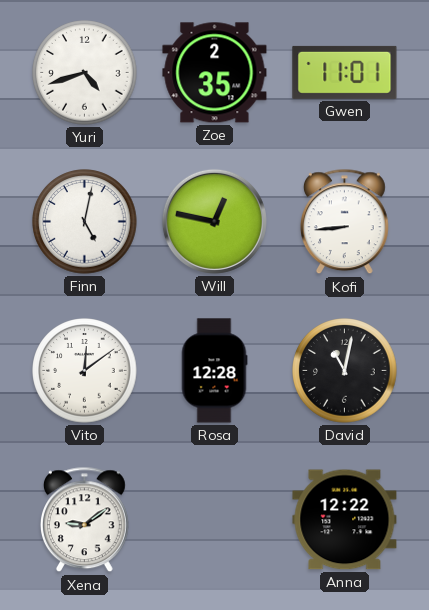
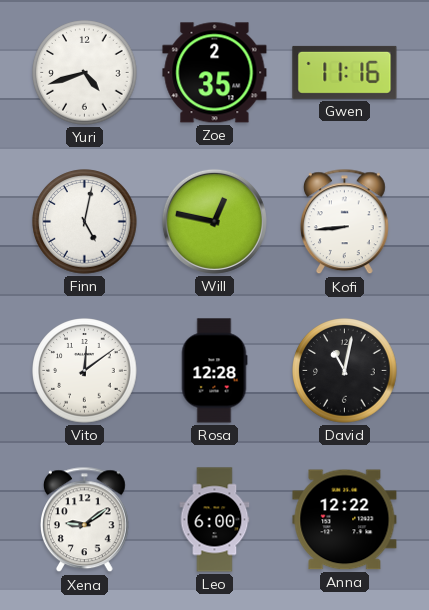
Gwen: 11:01 -> 11:16 (345, 72)
Leo: none -> 6:00 (215, 520)
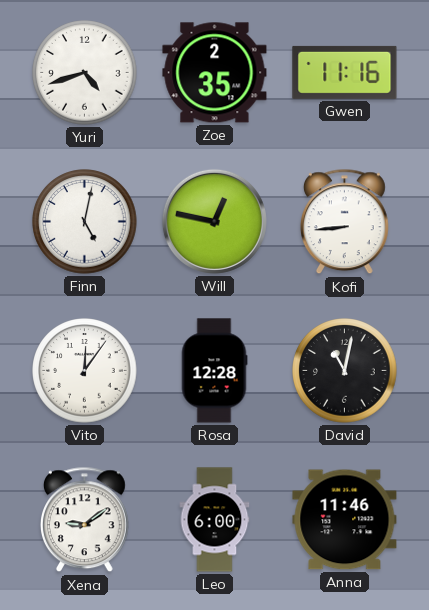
Vito: 12:09 -> 12:06 (85, 371)
Anna: 12:22 -> 11:46 (345, 520)
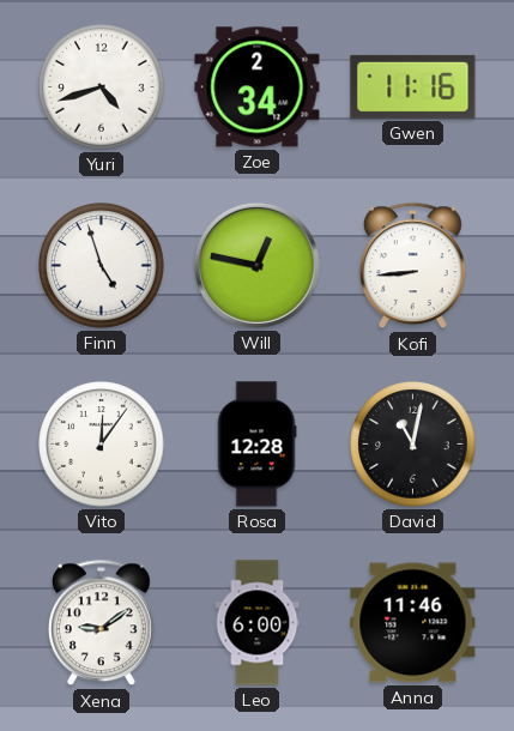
Zoe: 2:35 -> 2:34 (258, 87)
Finn: 5:02 -> 4:57 (102, 266)
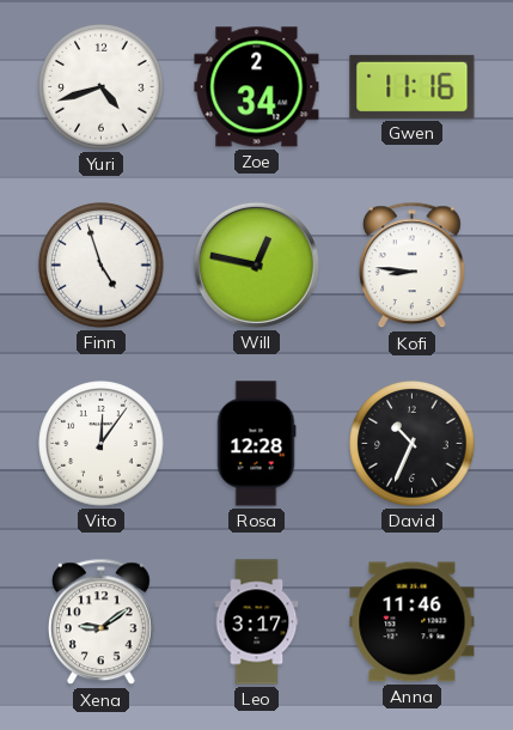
Kofi: 8:44 -> 8:46 (411, 266)
David: 11:02 -> 10:34 (413, 444)
Leo: 6:00 -> 3:17 (257, 622)
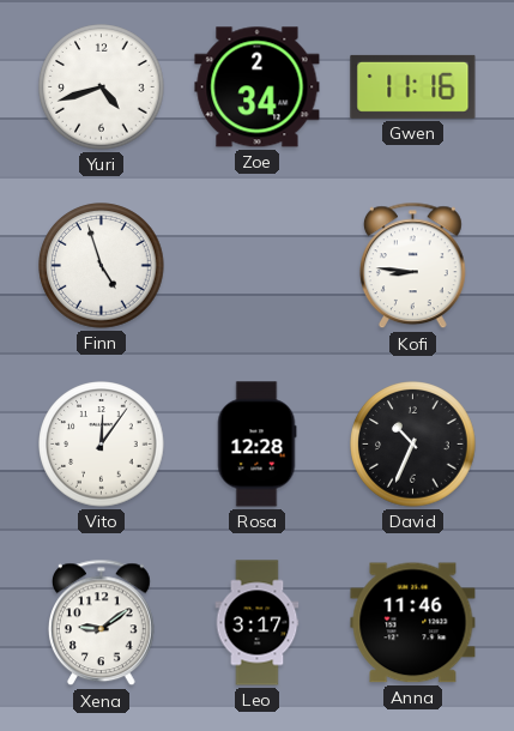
Will: 12:47 -> none (256, 264)
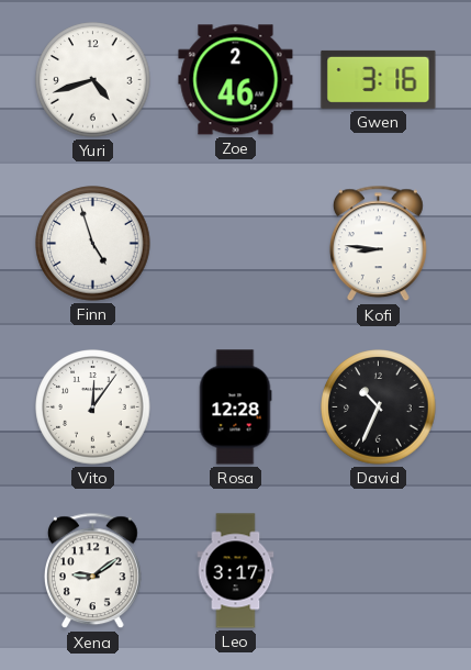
Zoe: 2:34 -> 2:46 (236, 80)
Gwen: 11:16 -> 3:16 (379, 79)
Anna: 11:46 -> none (413, 623)
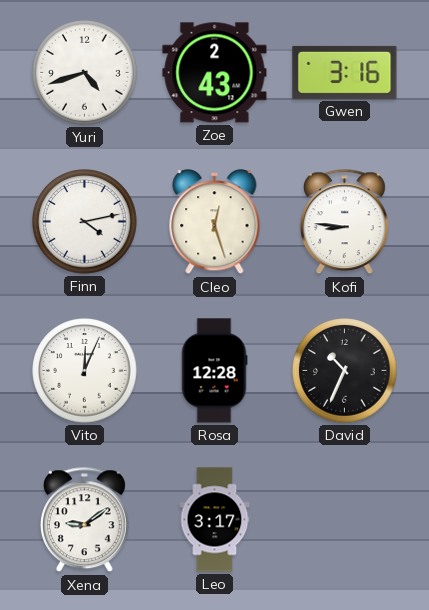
Zoe: 2:46 -> 2:43 (215, 73)
Finn: 4:57 -> 4:13 (85, 222)
Cleo: none -> 12:27 (215, 222)
Vito: 12:06 -> 12:04 (85, 371)
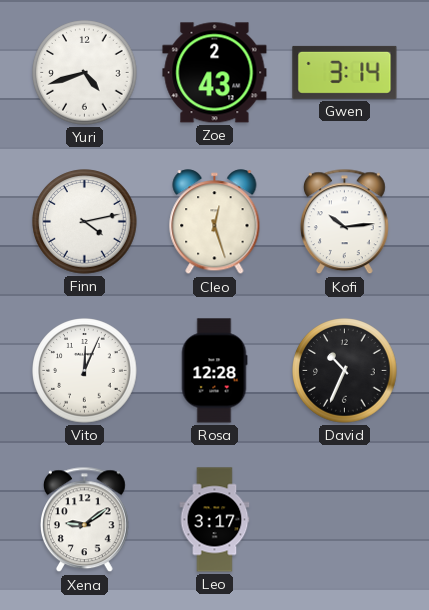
Gwen: 3:16 -> 3:14 (345, 72)
Kofi: 8:46 -> 10:14 (344, 222)
